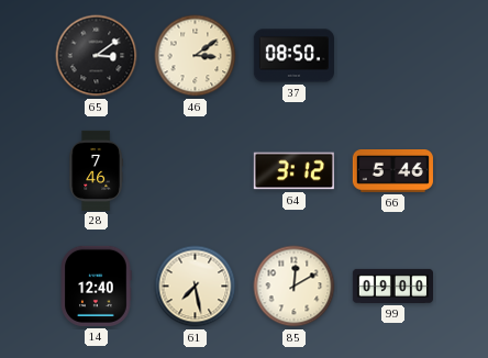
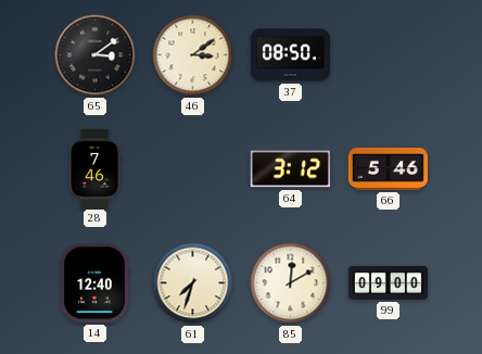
61: 7:28 -> 7:33 (193, 283)
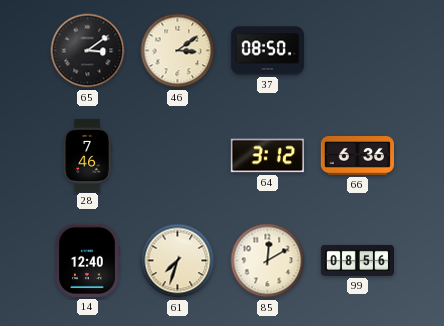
66: 5:46 -> 6:36 (357, 156)
99: 09:00 -> 08:56 (357, 260)
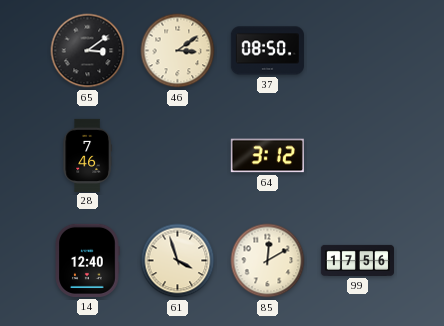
66: 6:36 -> none (357, 156)
61: 7:33 -> 3:57 (178, 261)
99: 08:56 -> 17:56 (357, 260)
